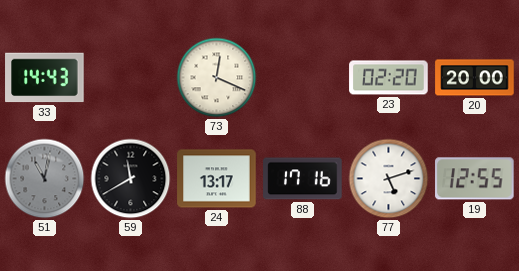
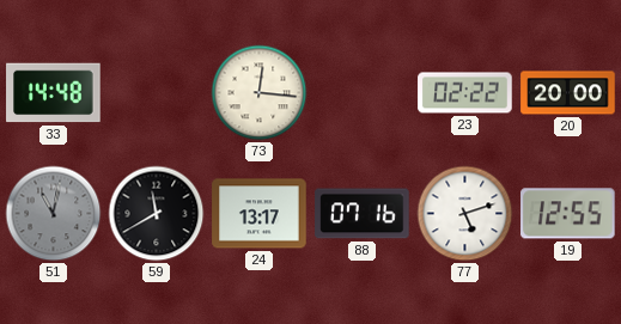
33: 14:43 -> 14:48 (54, 93)
73: 12:19 -> 12:16 (260, 93)
23: 02:20 -> 02:22 (465, 93)
88: 17:16 -> 07:16 (363, 214)
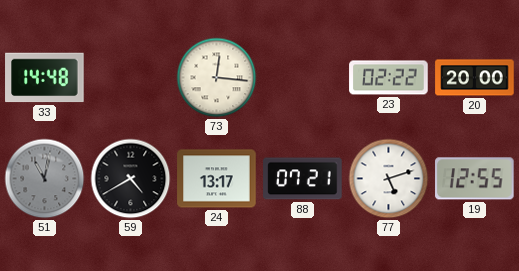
59: 11:40 -> 4:40 (131, 179)
88: 07:16 -> 07:21 (303, 179)
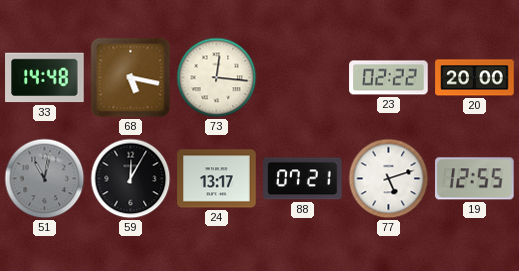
68: none -> 5:17 (131, 78)
59: 4:40 -> 12:05 (131, 179)
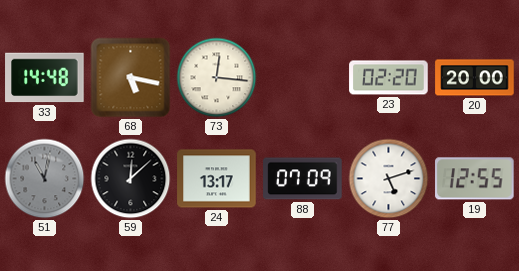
23: 02:22 -> 02:20 (389, 78)
59: 12:05 -> 12:08 (131, 179)
88: 07:21 -> 07:09 (303, 179)
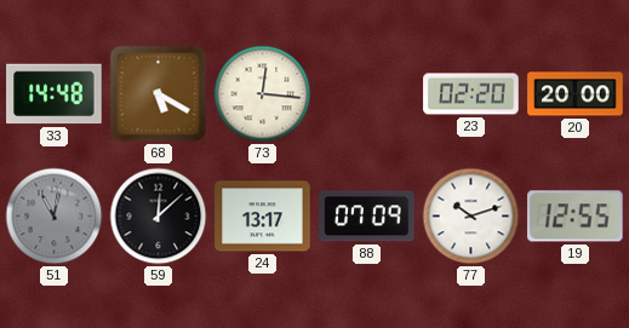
68: 5:17 -> 5:20 (159, 94)
77: 5:12 -> 10:12 (471, 217)
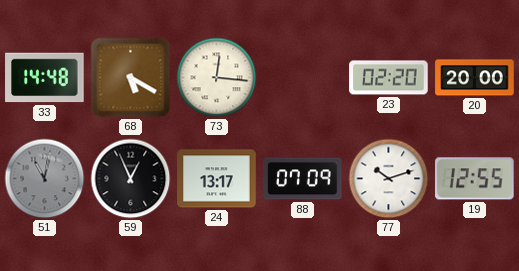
59: 12:08 -> 12:56 (131, 179)
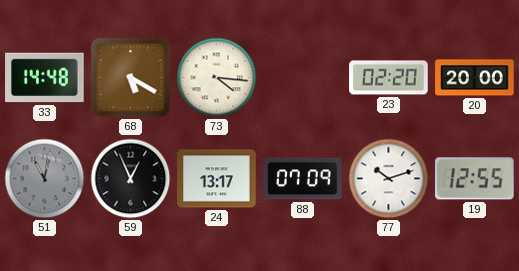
73: 12:16 -> 4:16 (217, 78)
